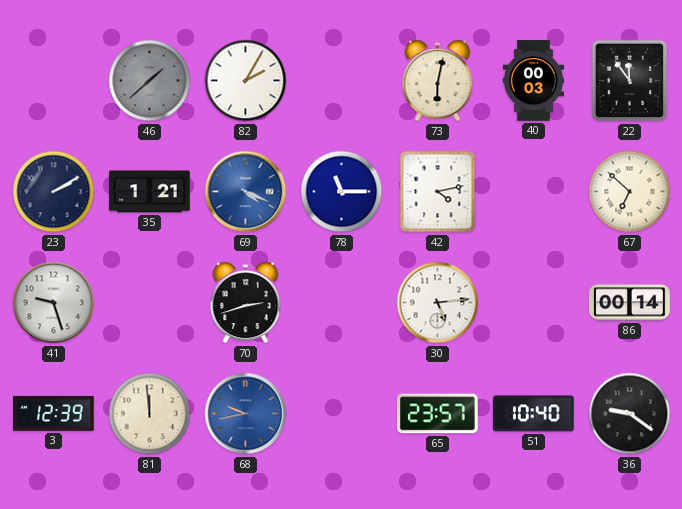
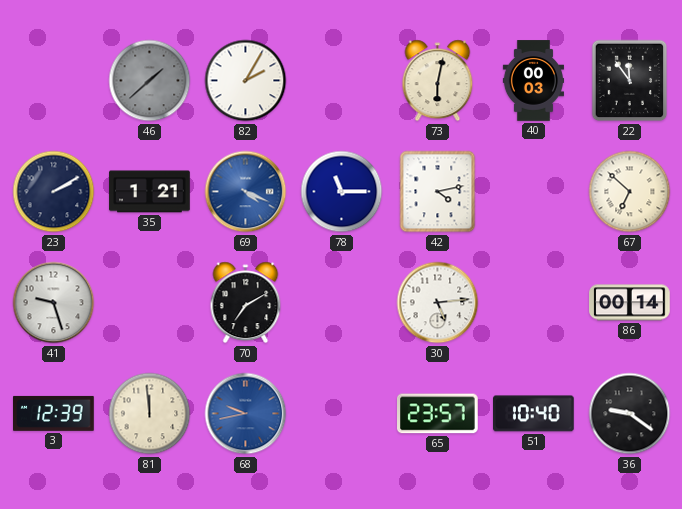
70: 2:42 -> 7:10 (246, 303)
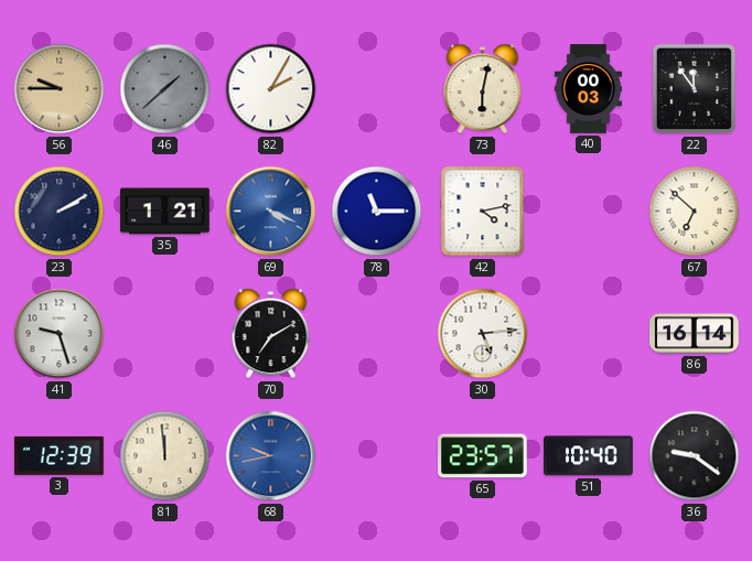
56: none -> 9:45 (60, 89)
86: 00:14 -> 16:14 (695, 334)
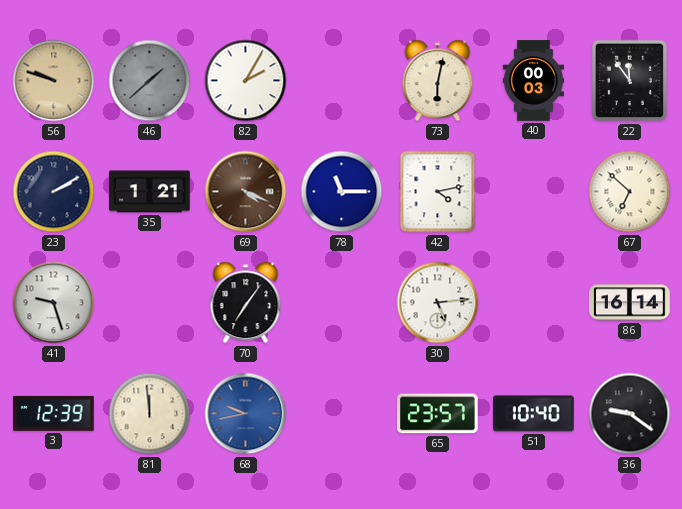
56: 9:45 -> 9:48 (54, 81)
69 dial: blue -> brown (246, 192)
70: 7:10 -> 7:06 (246, 303)
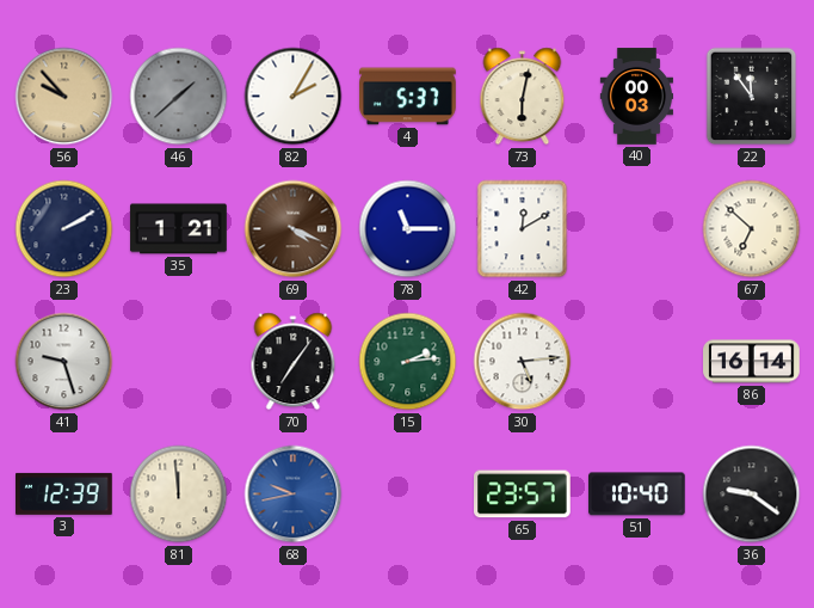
56: 9:48 -> 9:53 (64, 97)
4: none -> 5:37 (408, 97)
42: 4:13 -> 12:10 (523, 229)
15: none -> 2:14 (408, 362)
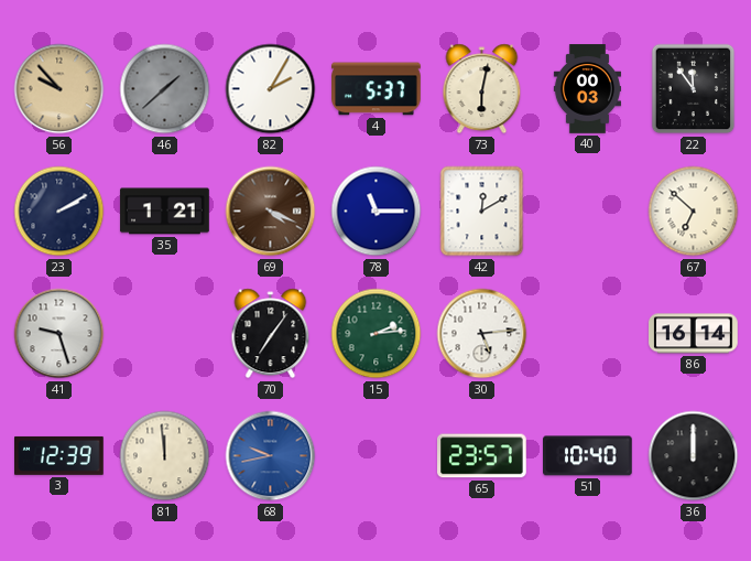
36: 9:21 -> 12:00 (694, 456)
